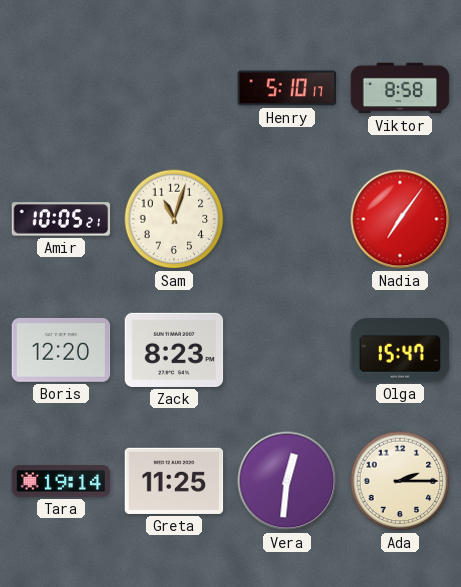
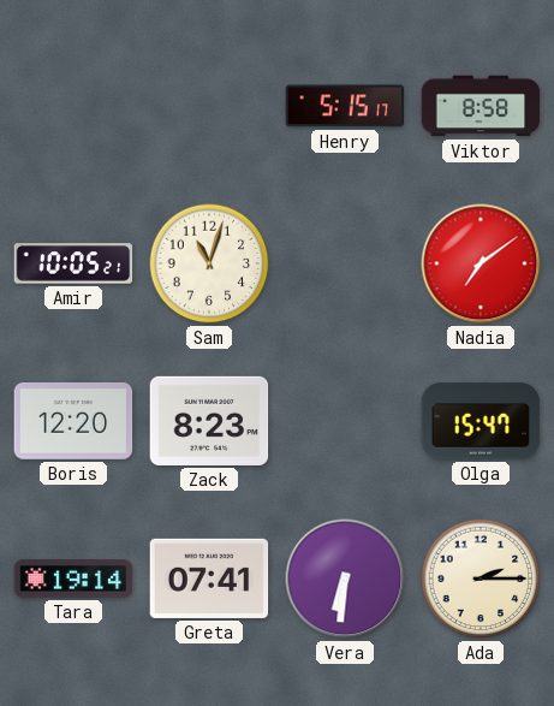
Henry: 5:10 -> 5:15 (345, 106)
Nadia: 7:06 -> 7:09 (481, 263)
Greta: 11:25 -> 07:41 (209, 579)
Vera: 12:31 -> 6:31 (345, 579)
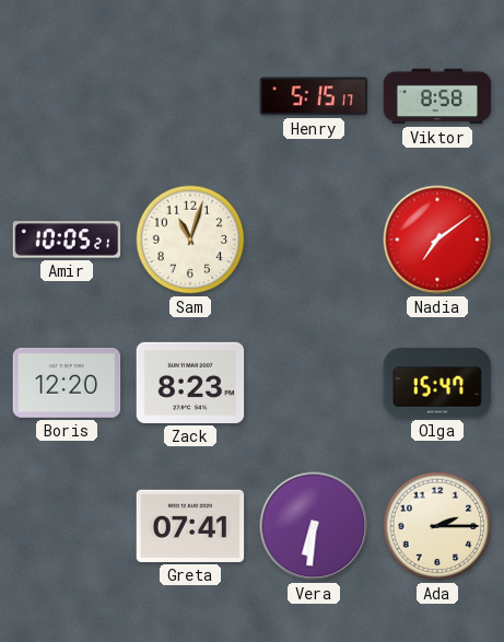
Tara: 19:14 -> none (73, 579)
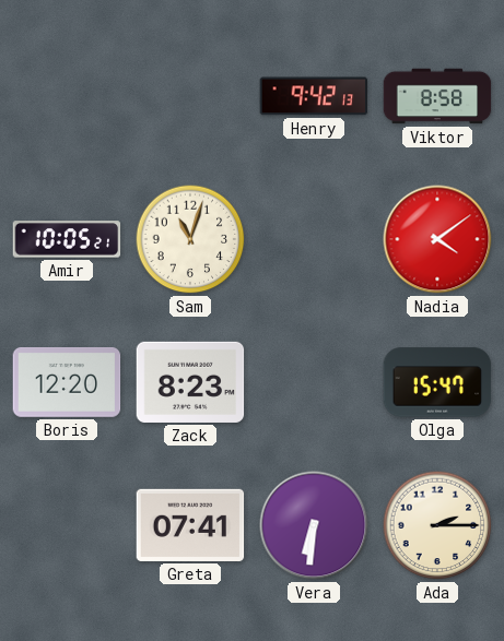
Henry: 5:15 -> 9:42 (314, 96)
Nadia: 7:09 -> 4:09 (437, 239)
